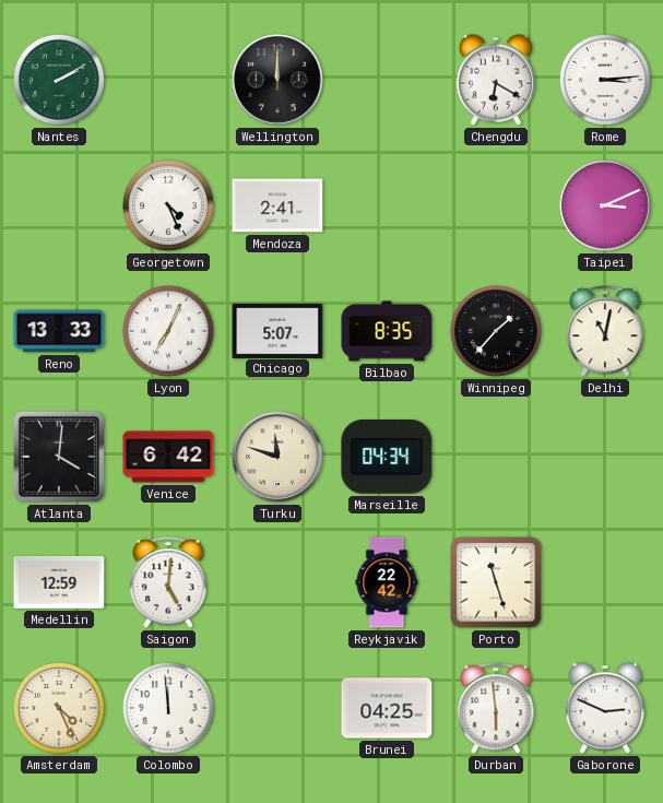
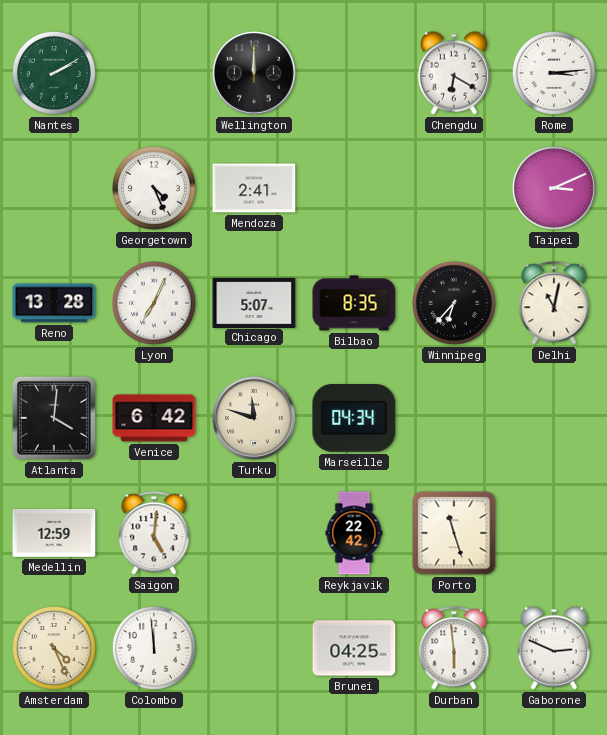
Reno: 13:33 -> 13:28 (54, 303)
Winnipeg: 1:37 -> 6:37 (454, 303)
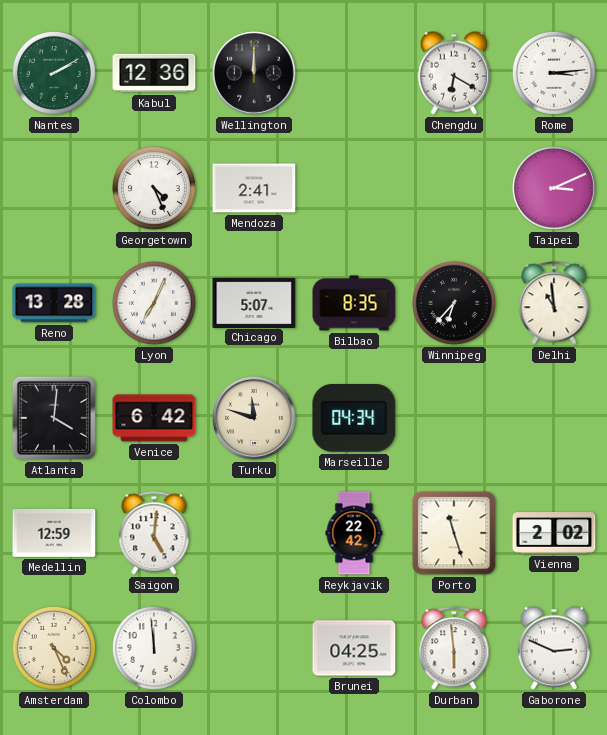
Kabul: none -> 12:36 (154, 73)
Delhi: 11:02 -> 10:59 (554, 303)
Vienna: none -> 2:02 (554, 533)
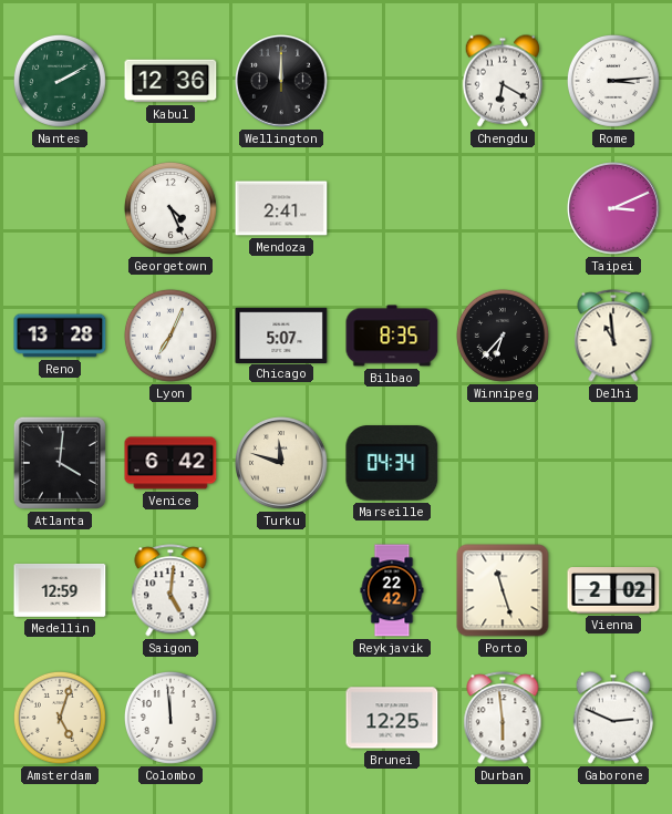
Amsterdam: 4:26 -> 5:03 (60, 718)
Brunei: 04:25 -> 12:25 (392, 718)
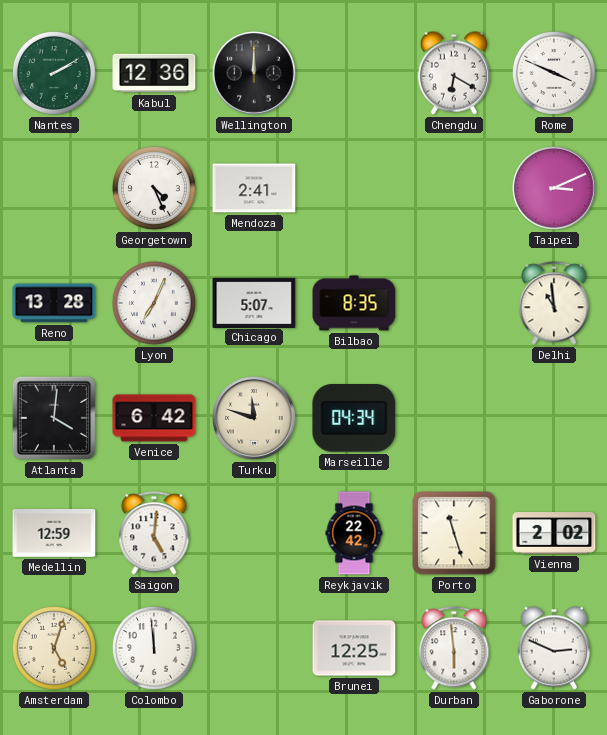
Rome: 3:14 -> 3:49 (554, 73)
Winnipeg: 6:37 -> none (503, 336)
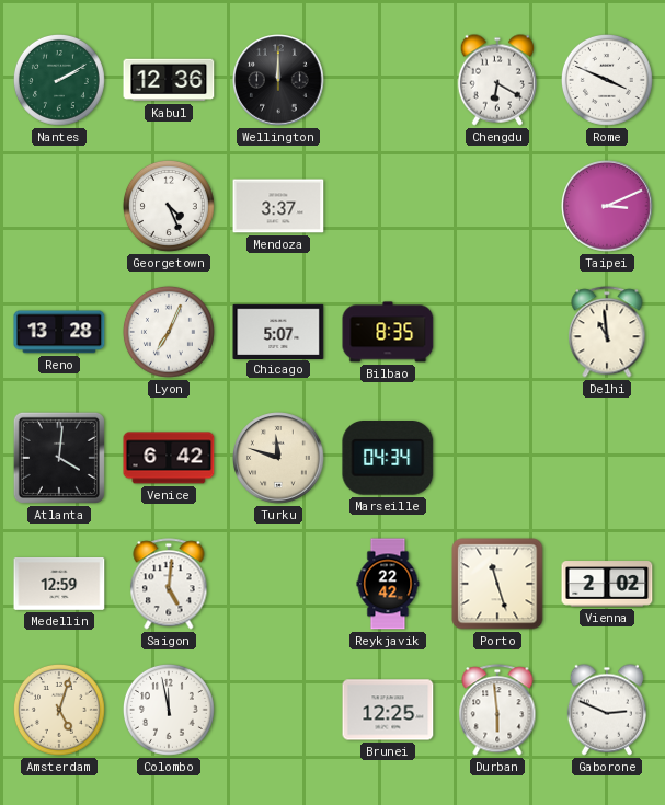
Mendoza: 2:41 -> 3:37 (278, 206)
Colombo: 11:59 -> 11:58 (169, 710)
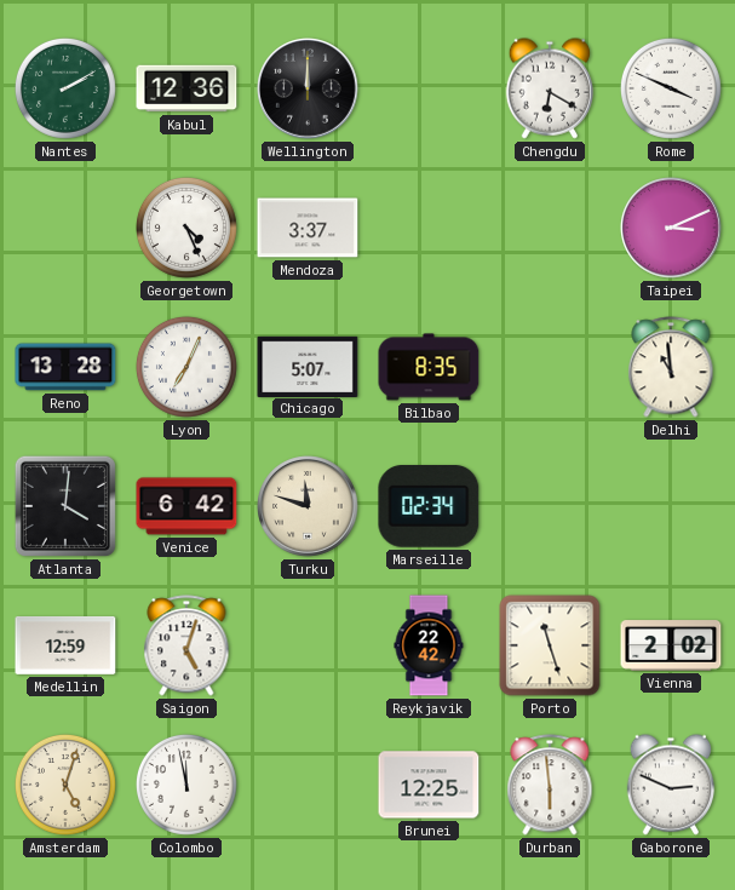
Marseille: 04:34 -> 02:34 (429, 507)
Saigon: 5:01 -> 5:03 (186, 645)
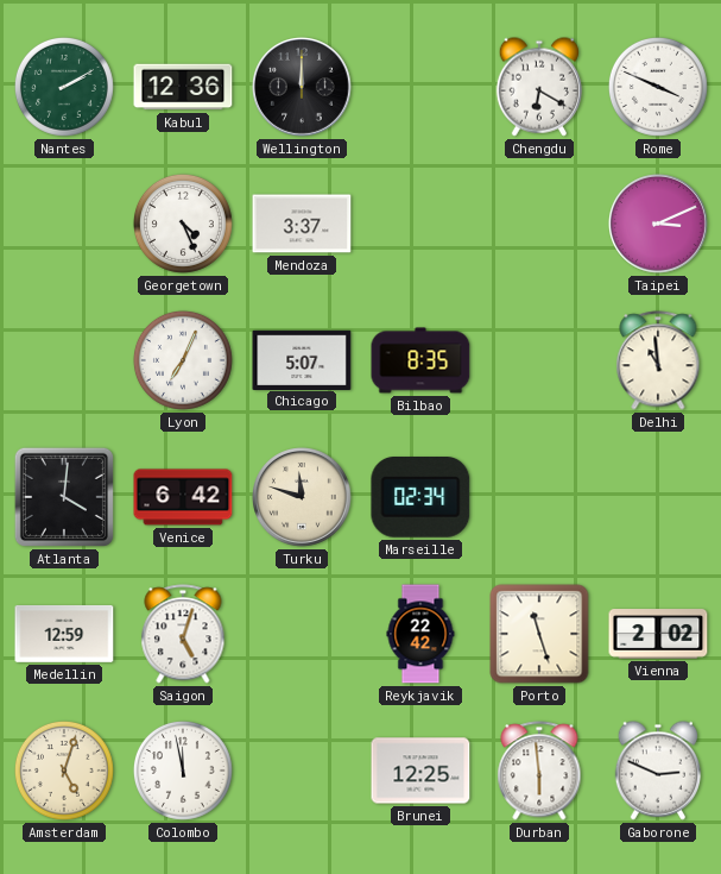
Reno: 13:28 -> none (65, 367)
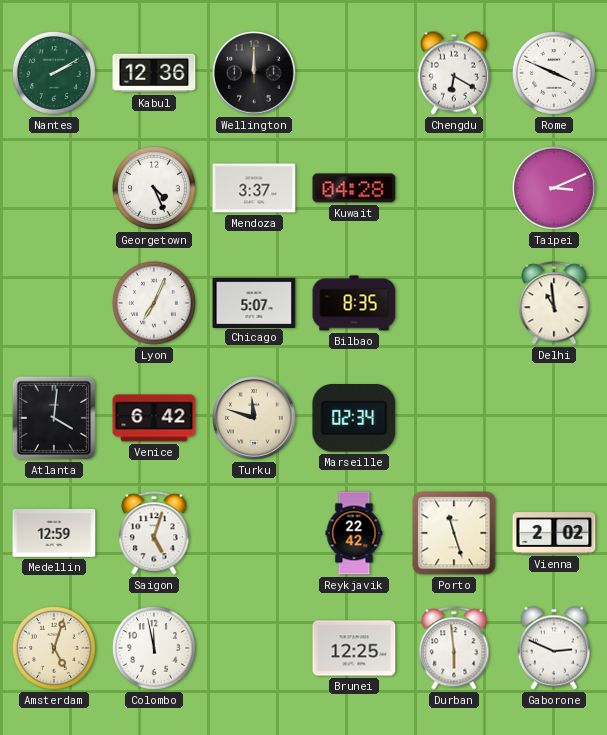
Kuwait: none -> 04:28 (354, 188)
